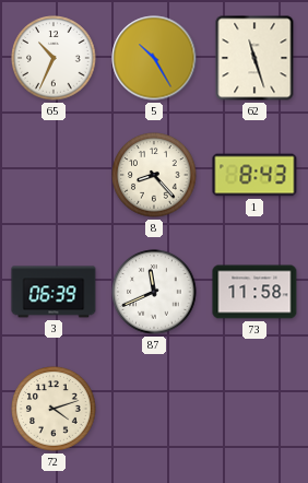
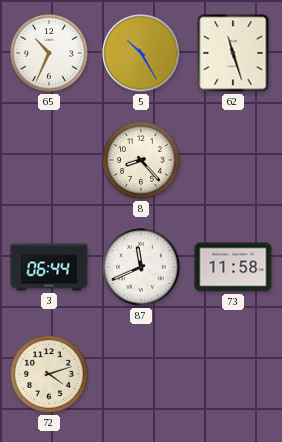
1: 8:43 -> none (254, 175)
3: 06:39 -> 06:44 (49, 267)
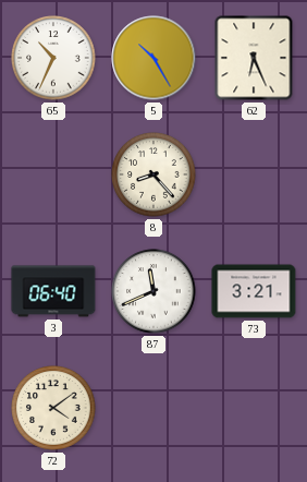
62: 11:27 -> 6:26 (254, 58)
3: 06:44 -> 06:40 (53, 291)
73: 11:58 -> 3:21 (254, 291)
72: 4:12 -> 4:09 (53, 408)
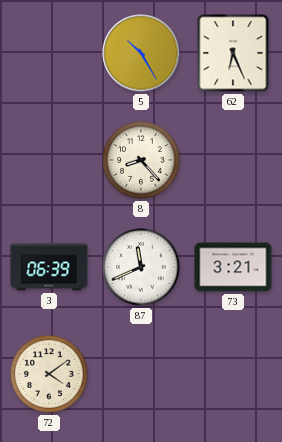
65: 10:34 -> none (53, 58)
3: 06:40 -> 06:39 (49, 267)
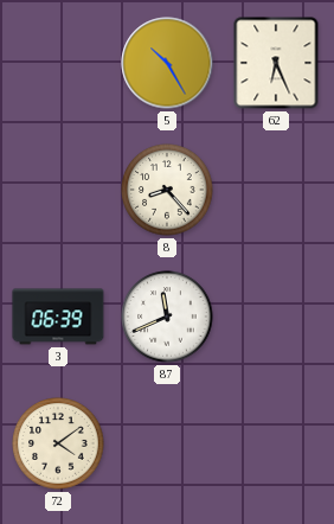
73: 3:21 -> none (233, 267)
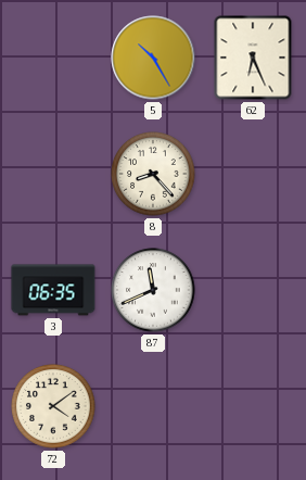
3: 06:39 -> 06:35 (53, 290)
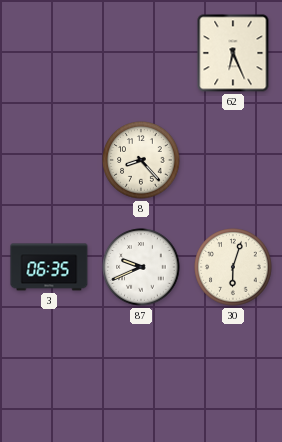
5: 10:25 -> none (153, 58)
87: 11:41 -> 9:41 (141, 267)
30: none -> 6:03 (233, 267)
72: 4:09 -> none (53, 406)
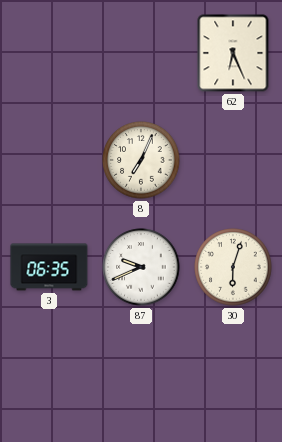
8: 8:23 -> 7:04 (141, 160)
